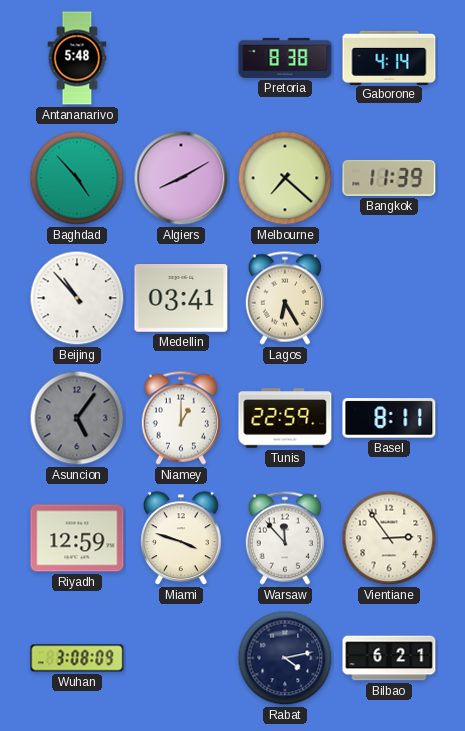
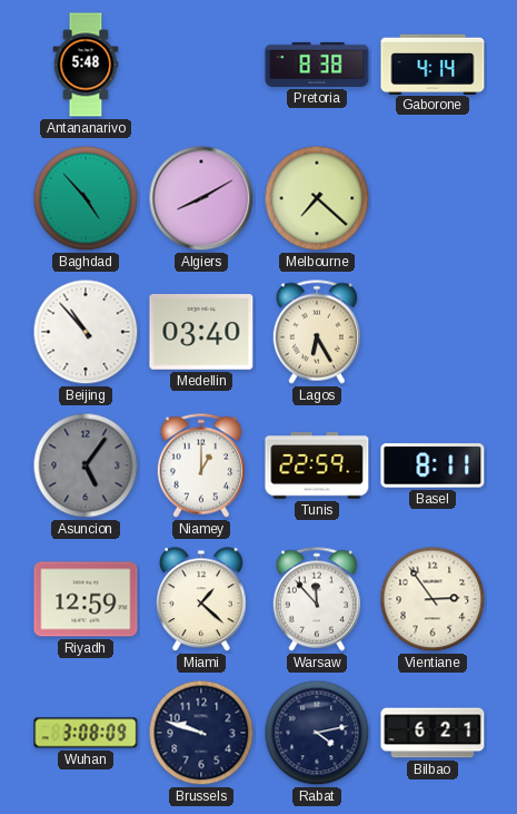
Bangkok: 11:39 -> none (389, 178)
Medellin: 03:41 -> 03:40 (201, 333)
Miami: 3:48 -> 1:22 (202, 600)
Brussels: none -> 9:48 (201, 733)
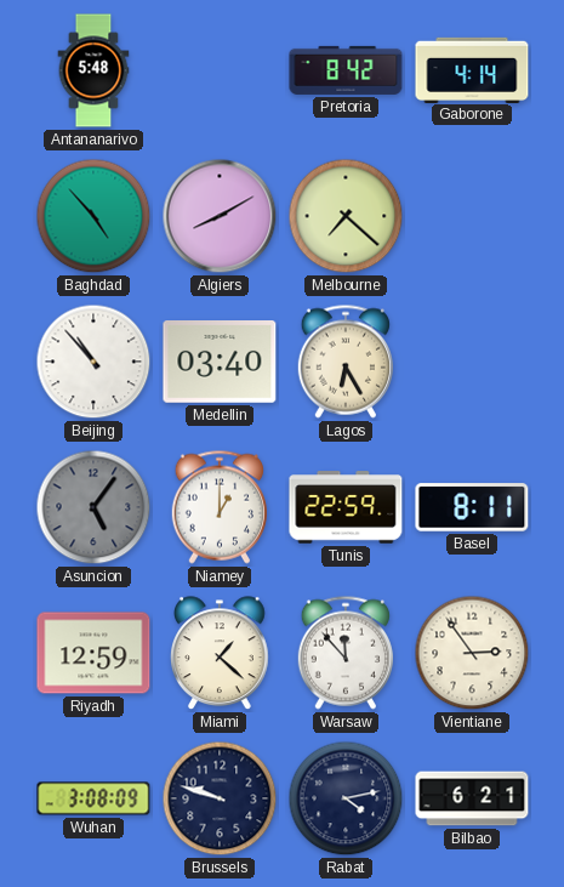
Pretoria: 8:38 -> 8:42 (346, 70)
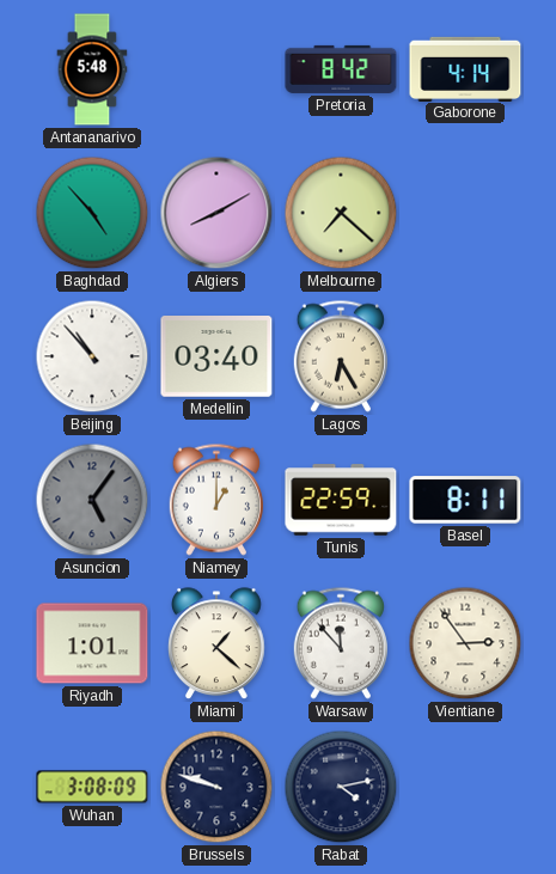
Riyadh: 12:59 -> 1:01 (92, 643)
Bilbao: 6:21 -> none (472, 798)
